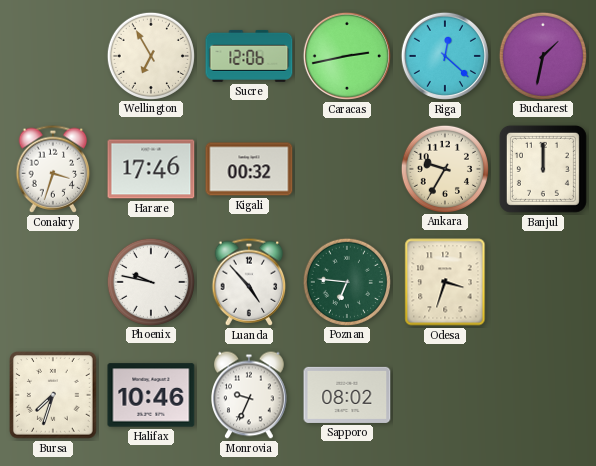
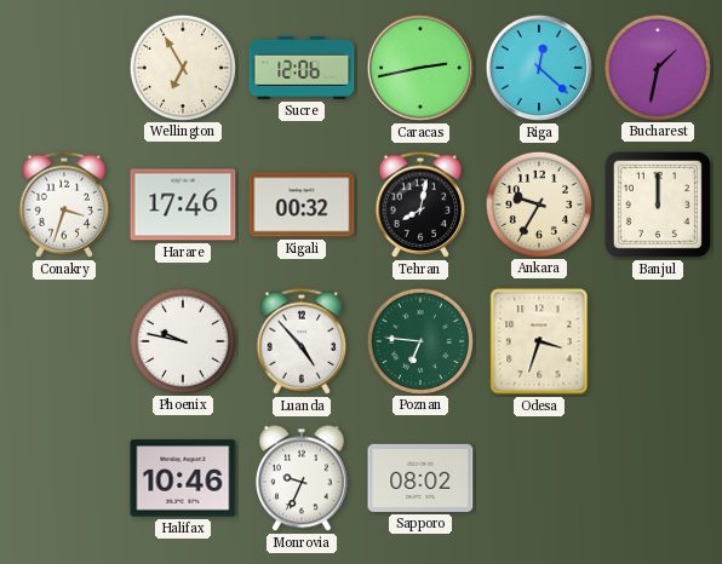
Tehran: none -> 8:02 (420, 205)
Bursa: 7:33 -> none (54, 396)
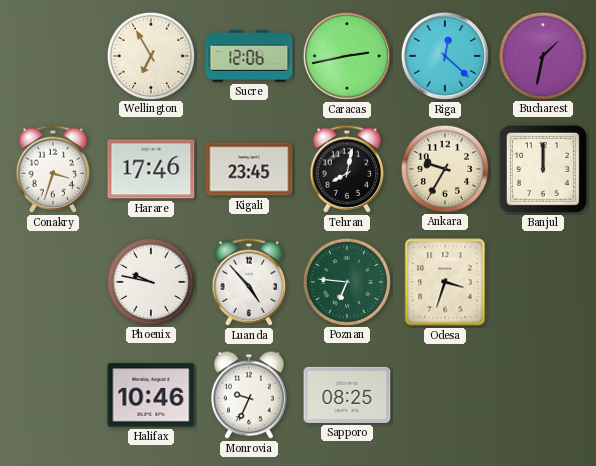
Kigali: 00:32 -> 23:45 (249, 169)
Sapporo: 08:02 -> 08:25 (347, 395)
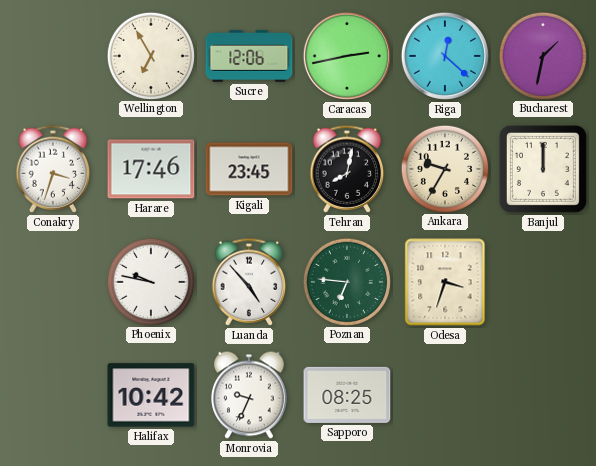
Halifax: 10:46 -> 10:42 (151, 395)
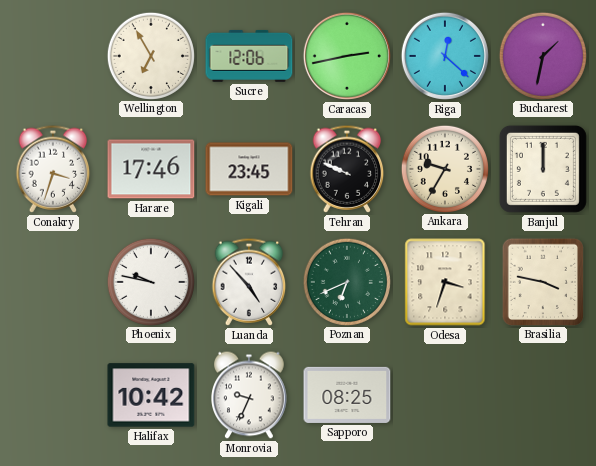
Tehran: 8:02 -> 9:49 (347, 169)
Poznan: 6:46 -> 6:41 (346, 281)
Brasilia: none -> 3:47 (542, 281)
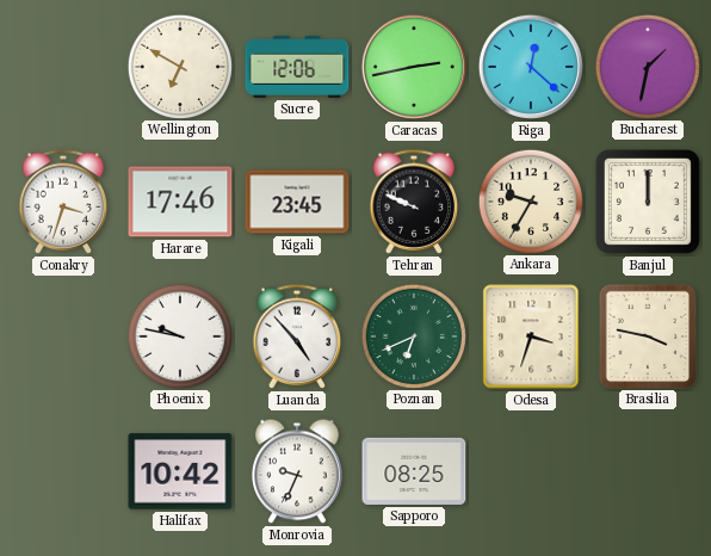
Wellington: 6:55 -> 6:50 (179, 66)
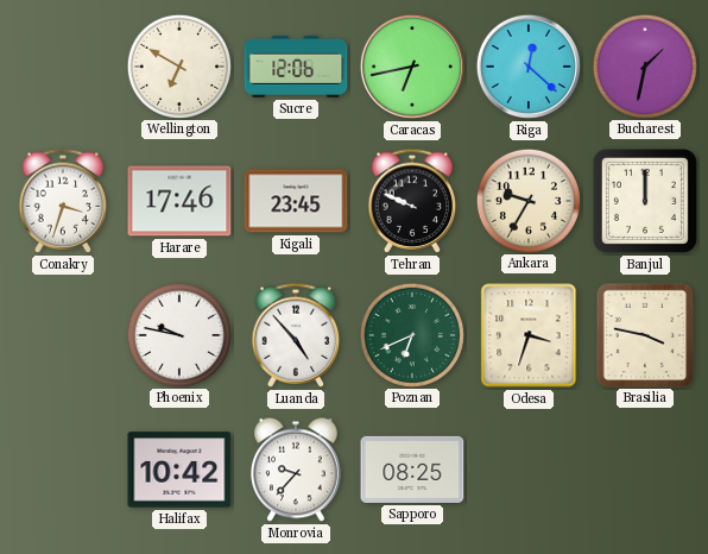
Caracas: 2:43 -> 6:43 (412, 67)
Monrovia: 9:34 -> 9:37 (296, 470)
